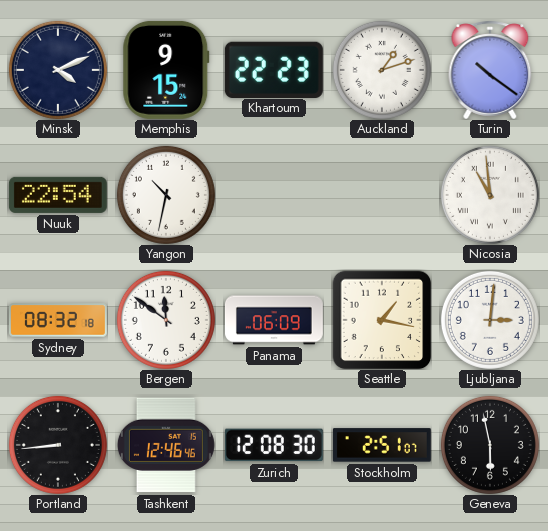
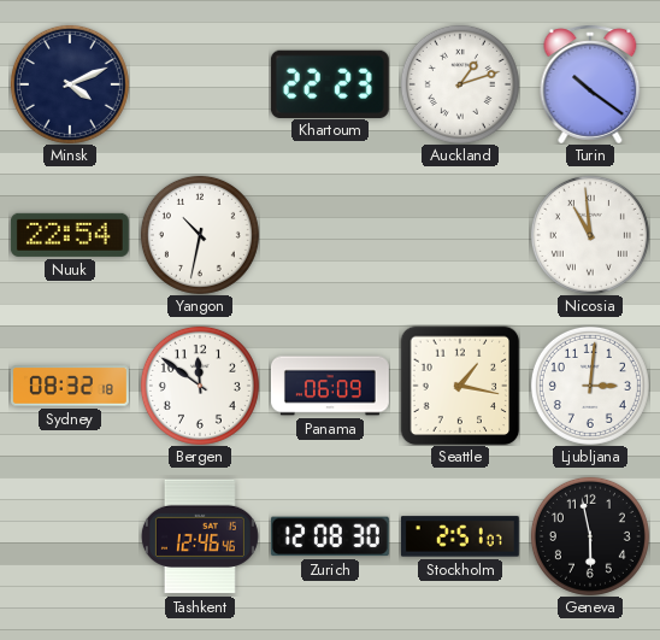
Memphis: 9:15 -> none (166, 70)
Portland: 8:44 -> none (58, 445)
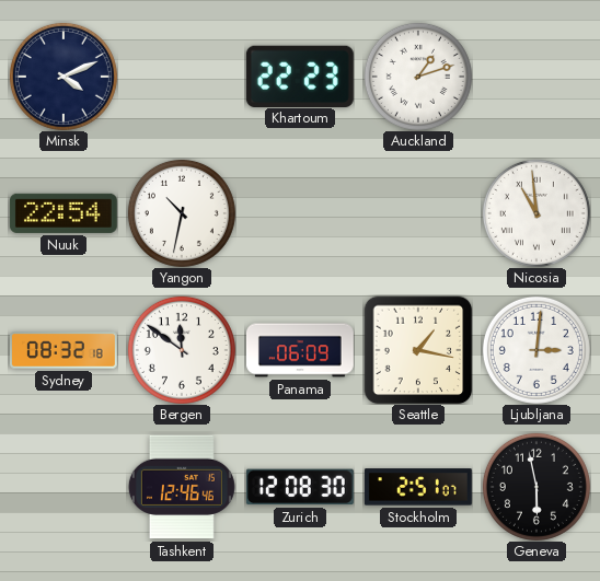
Turin: 10:21 -> none (590, 84)
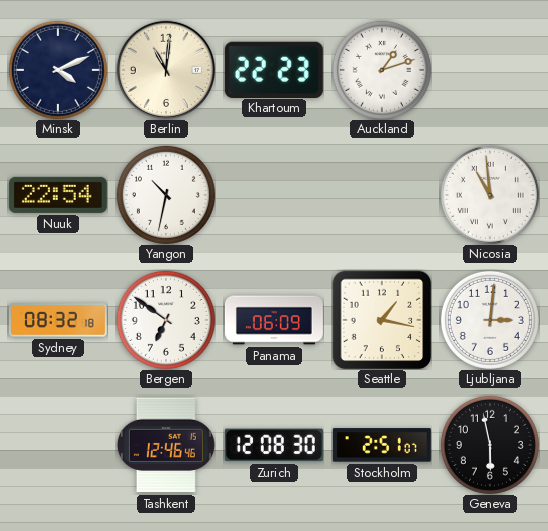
Berlin: none -> 11:01 (166, 70)
Bergen: 11:51 -> 6:51 (166, 320)
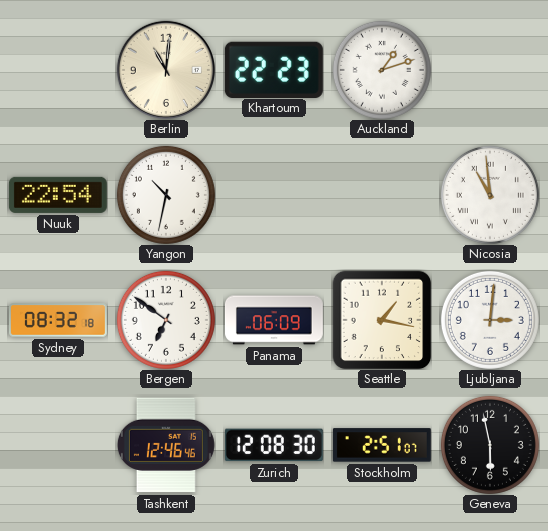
Minsk: 4:11 -> none (58, 70)
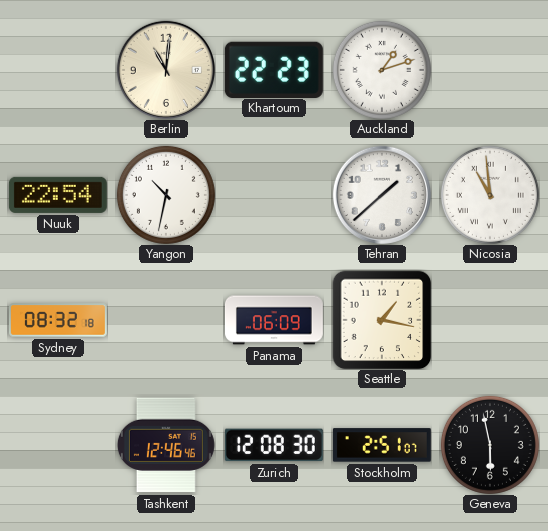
Tehran: none -> 1:38 (382, 195)
Bergen: 6:51 -> none (166, 320)
Ljubljana: 3:01 -> none (490, 320)
